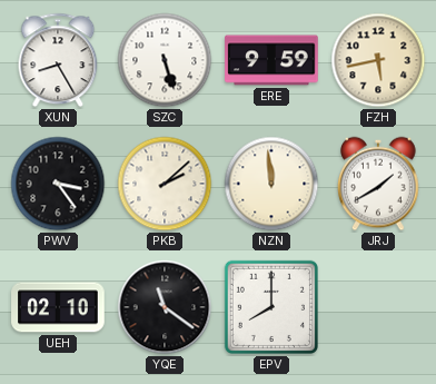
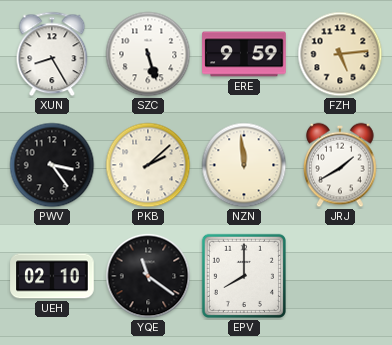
FZH: 5:43 -> 5:14 (340, 54)
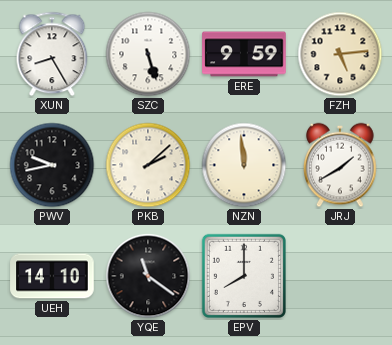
PWV: 3:24 -> 9:43 (52, 165)
UEH: 02:10 -> 14:10 (52, 276)
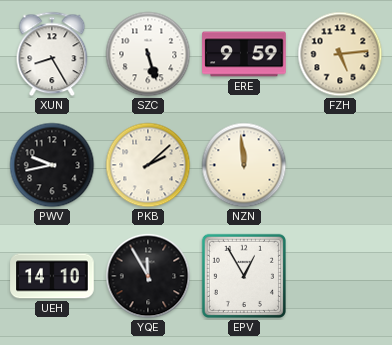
JRJ: 1:40 -> none (340, 165)
YQE: 11:21 -> 11:55 (148, 276)
EPV: 8:00 -> 12:55 (244, 276)
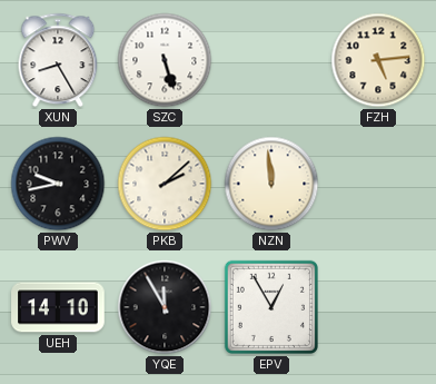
ERE: 9:59 -> none (244, 54)
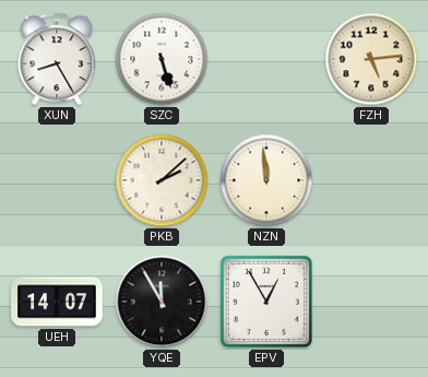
PWV: 9:43 -> none (58, 184)
UEH: 14:10 -> 14:07 (57, 302)
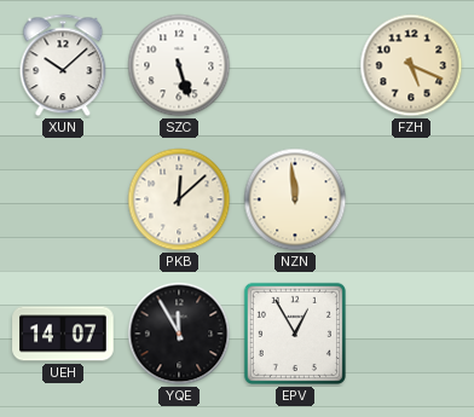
XUN: 8:25 -> 10:08 (63, 65)
FZH: 5:14 -> 5:19 (411, 65)
PKB: 2:08 -> 12:08 (179, 199)
